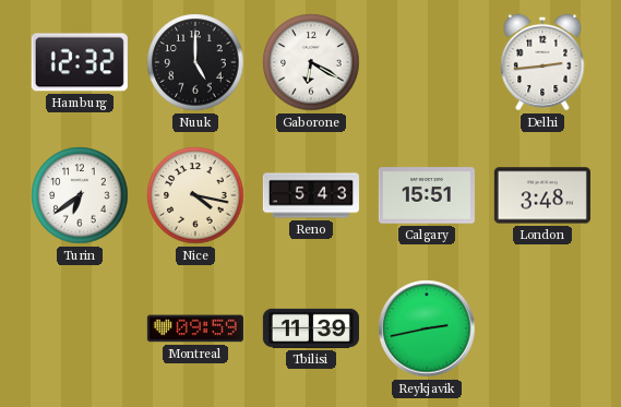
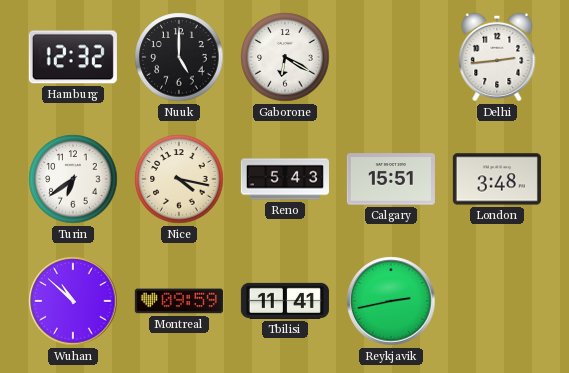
Wuhan: none -> 10:52 (73, 301)
Tbilisi: 11:39 -> 11:41 (285, 301)
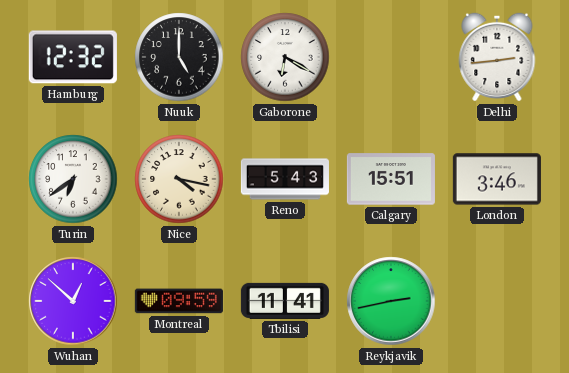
London: 3:48 -> 3:46 (497, 179)
Wuhan: 10:52 -> 12:52 (73, 301)
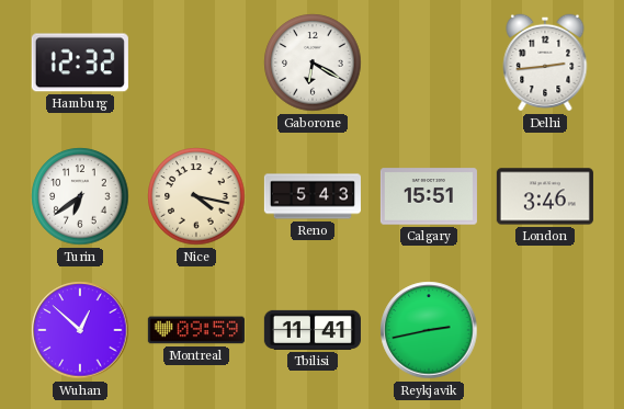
Nuuk: 5:00 -> none (179, 57)
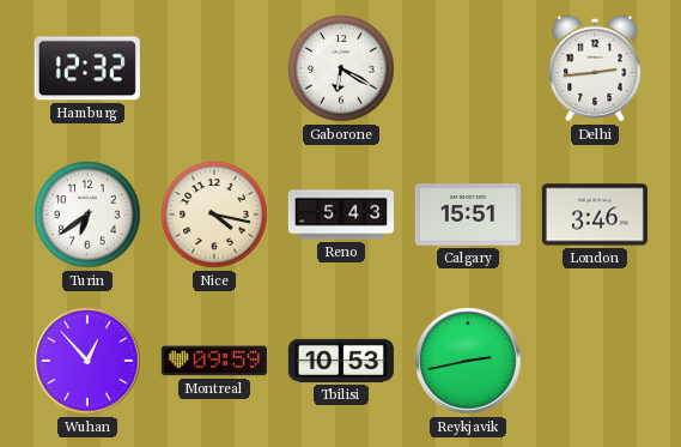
Wuhan: 12:52 -> 12:53 (87, 361)
Tbilisi: 11:41 -> 10:53 (341, 361)
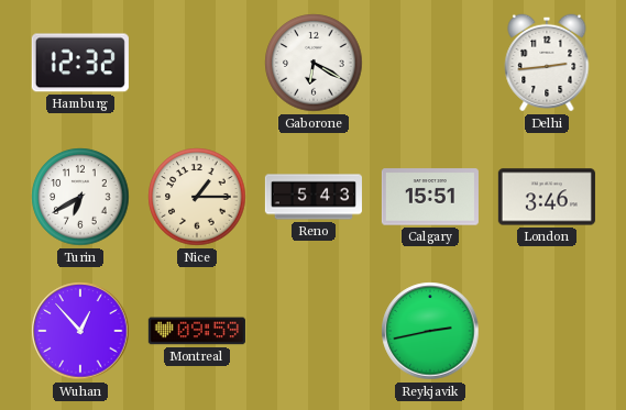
Turin: 6:39 -> 6:40 (80, 197)
Nice: 4:17 -> 1:15 (197, 197)
Tbilisi: 10:53 -> none (341, 361)
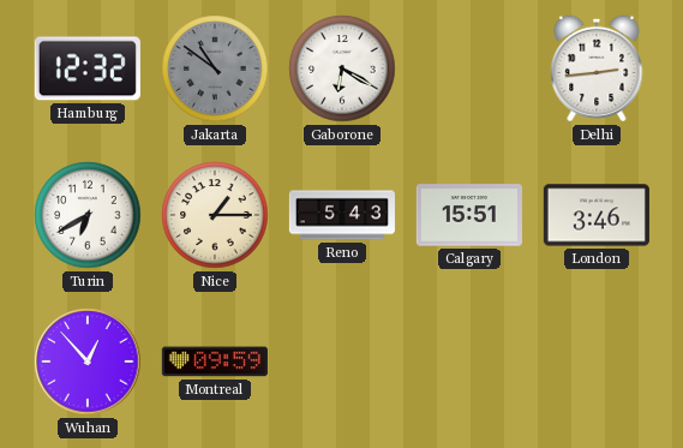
Jakarta: none -> 10:51 (215, 68)
Reykjavik: 2:43 -> none (430, 331)
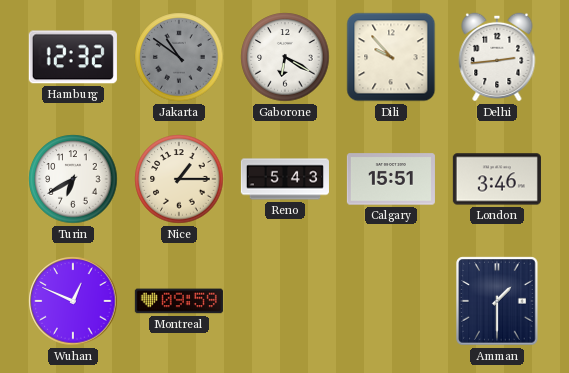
Dili: none -> 9:53 (391, 57)
Wuhan: 12:53 -> 12:49 (73, 301)
Amman: none -> 1:30 (497, 301)
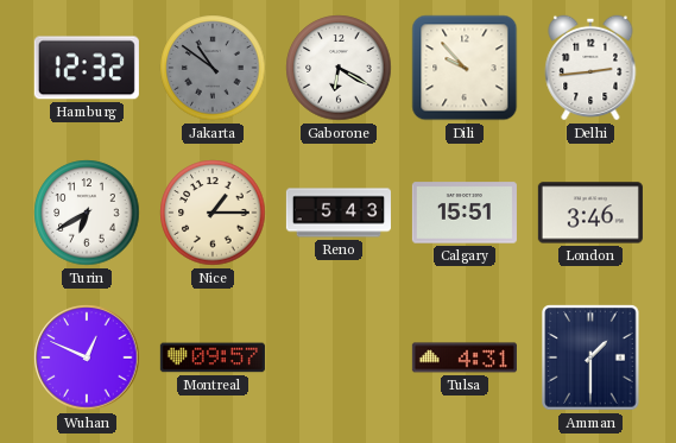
Montreal: 09:59 -> 09:57 (213, 357)
Tulsa: none -> 4:31 (465, 357)
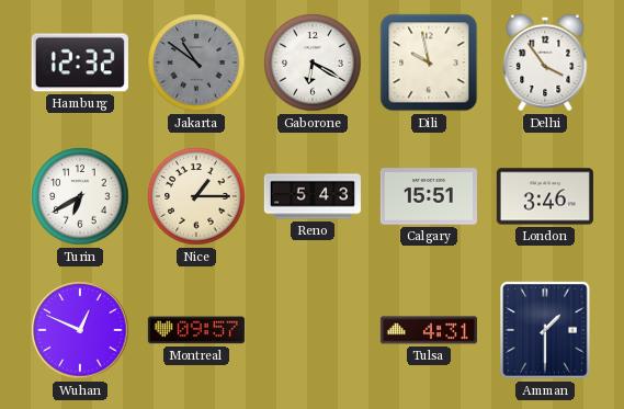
Dili: 9:53 -> 9:58 (429, 63)
Delhi: 2:44 -> 3:54 (545, 63)
